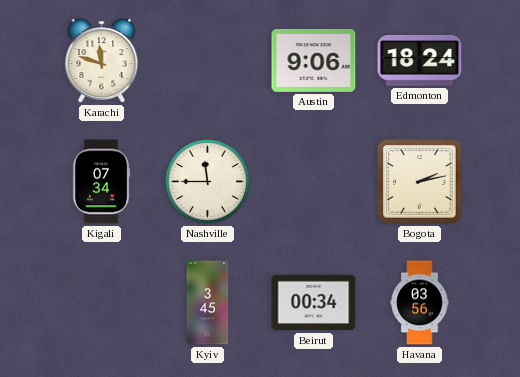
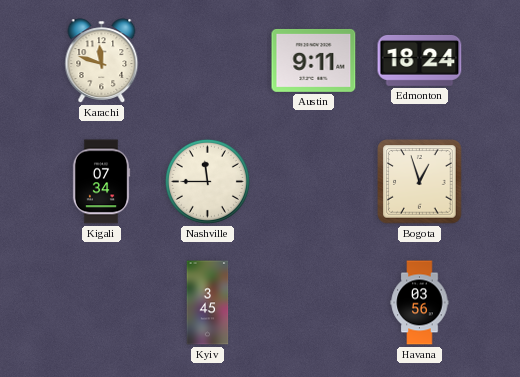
Austin: 9:06 -> 9:11 (314, 60)
Bogota: 2:13 -> 12:57 (420, 182)
Beirut: 00:34 -> none (314, 303)
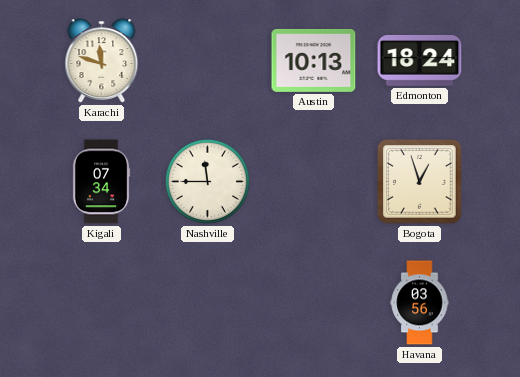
Austin: 9:11 -> 10:13 (314, 60)
Kyiv: 3:45 -> none (208, 303)
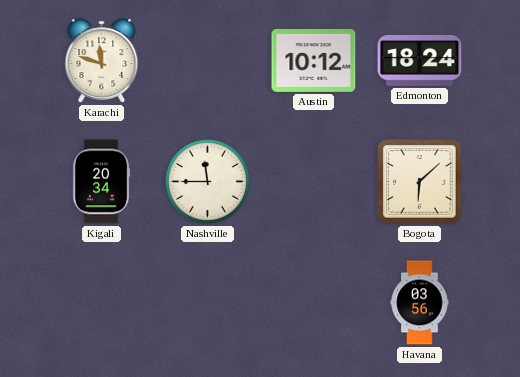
Austin: 10:13 -> 10:12 (314, 60)
Kigali: 07:34 -> 20:34 (101, 182)
Bogota: 12:57 -> 6:08 (420, 182)
